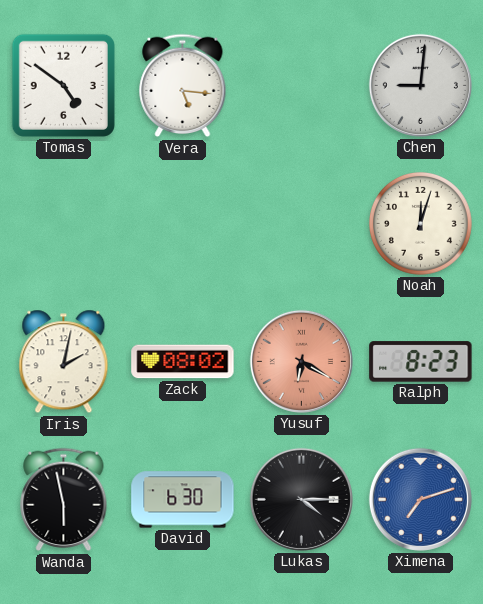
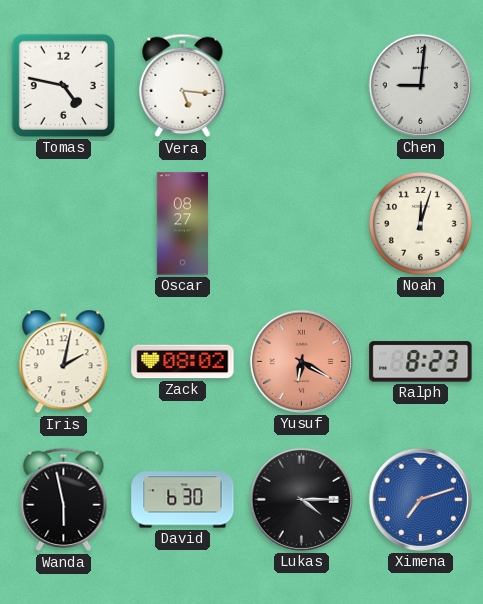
Tomas: 4:51 -> 4:47 (63, 85)
Oscar: none -> 08:27 (182, 224)
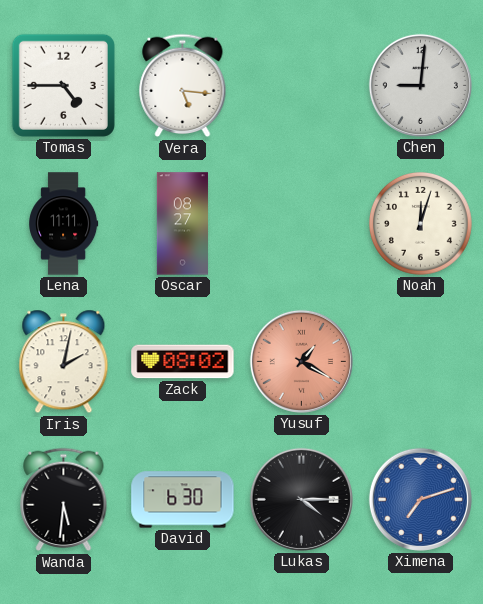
Tomas: 4:47 -> 4:45 (63, 85)
Lena: none -> 11:11 (64, 224)
Yusuf: 6:20 -> 1:20 (301, 361)
Ralph: 8:23 -> none (421, 362)
Wanda: 5:58 -> 5:31 (64, 500)
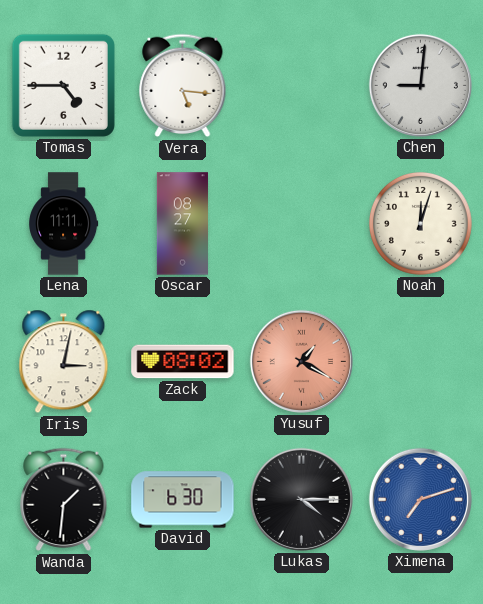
Iris: 2:02 -> 3:02 (64, 362)
Wanda: 5:31 -> 1:31 (64, 500)
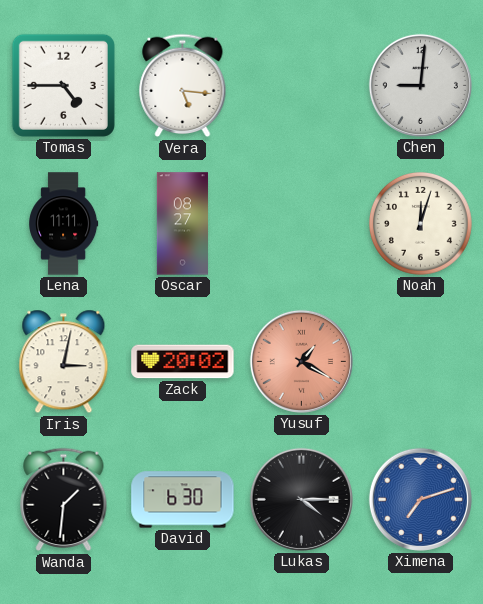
Zack: 08:02 -> 20:02 (183, 362)
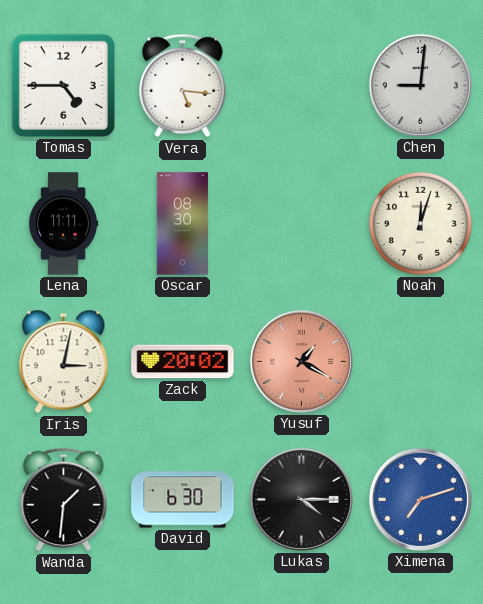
Oscar: 08:27 -> 08:30 (182, 224)
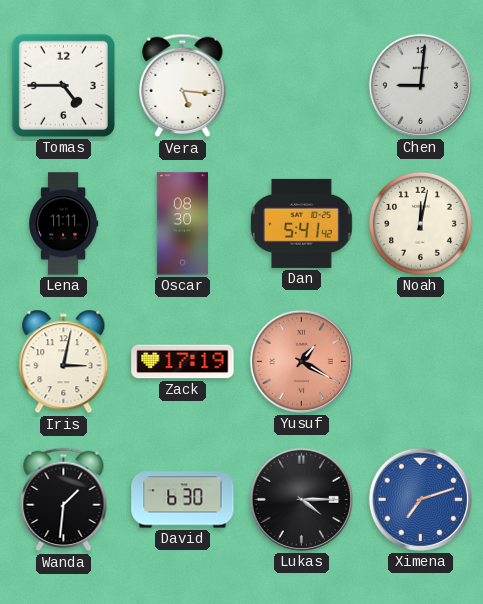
Dan: none -> 5:41 (301, 223)
Noah: 12:03 -> 12:02 (420, 223)
Zack: 20:02 -> 17:19 (183, 362)
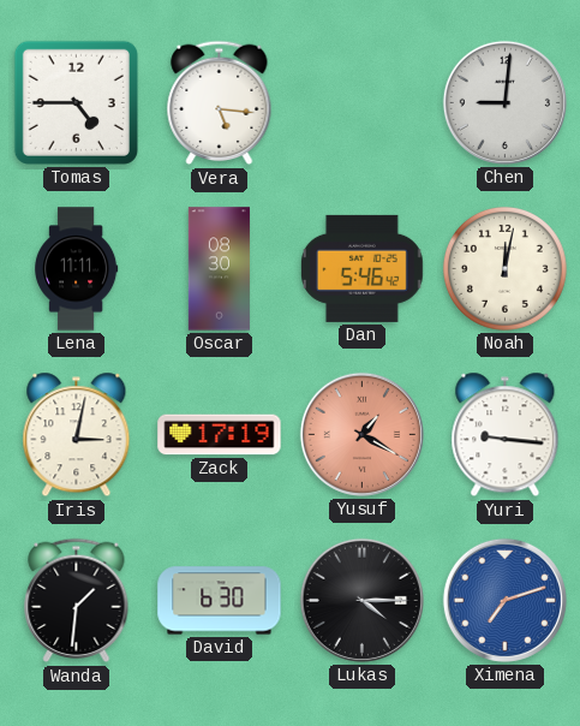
Dan: 5:41 -> 5:46 (361, 268)
Yuri: none -> 9:16 (506, 435)
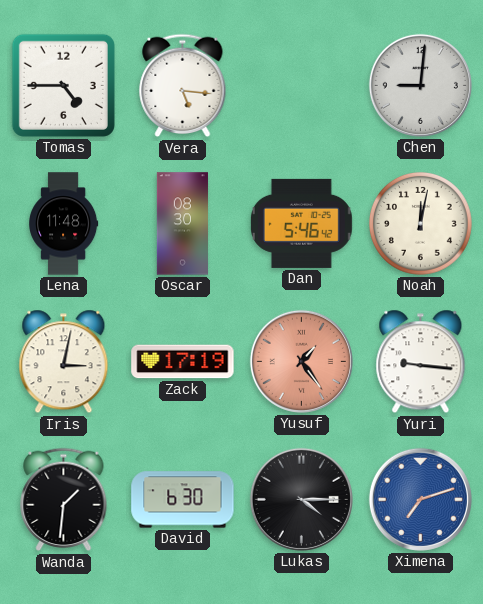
Lena: 11:11 -> 11:48 (64, 224)
Yusuf: 1:20 -> 1:24 (301, 361)
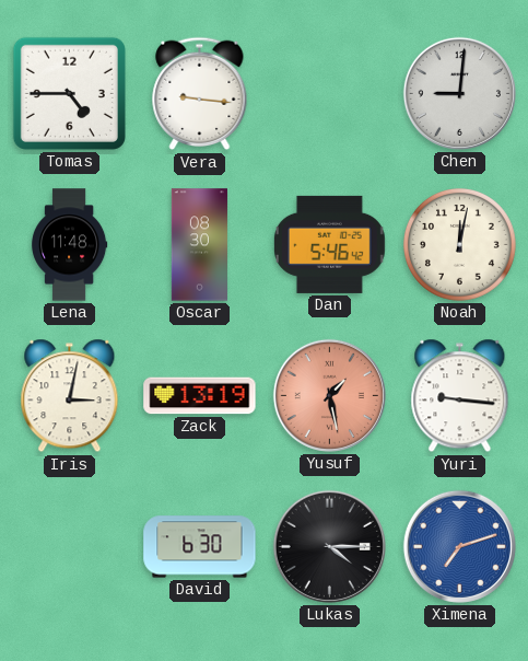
Vera: 5:16 -> 9:16 (200, 94)
Zack: 17:19 -> 13:19 (200, 396)
Yusuf: 1:24 -> 1:28 (329, 395)
Wanda: 1:31 -> none (64, 500)
